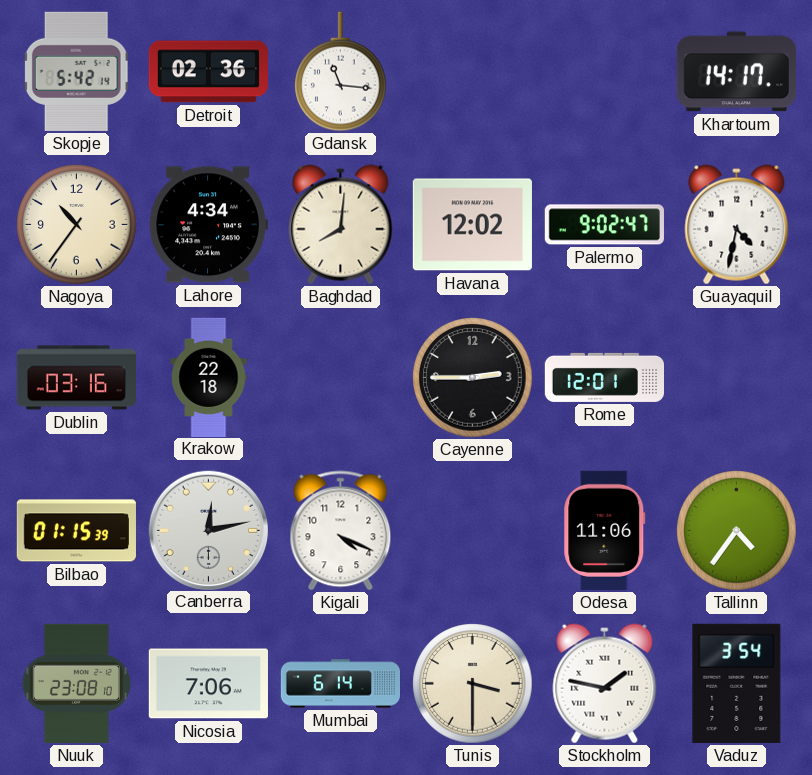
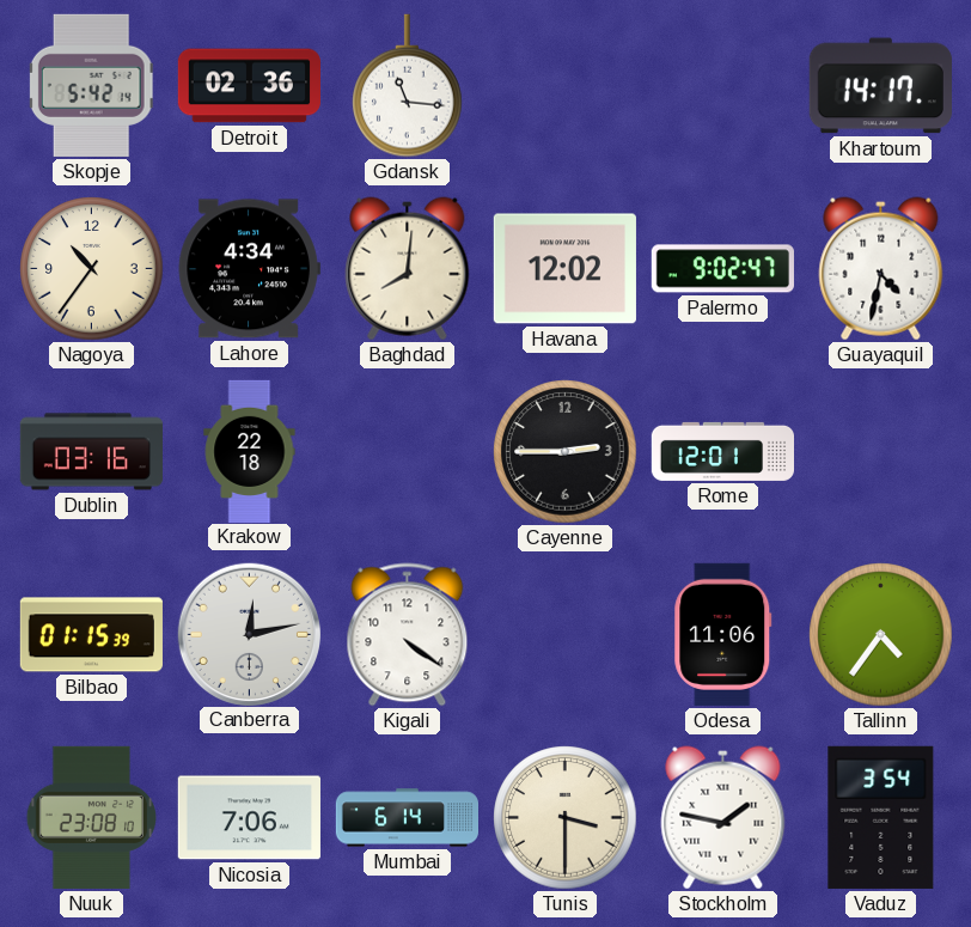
Kigali: 4:19 -> 4:21 (408, 635)
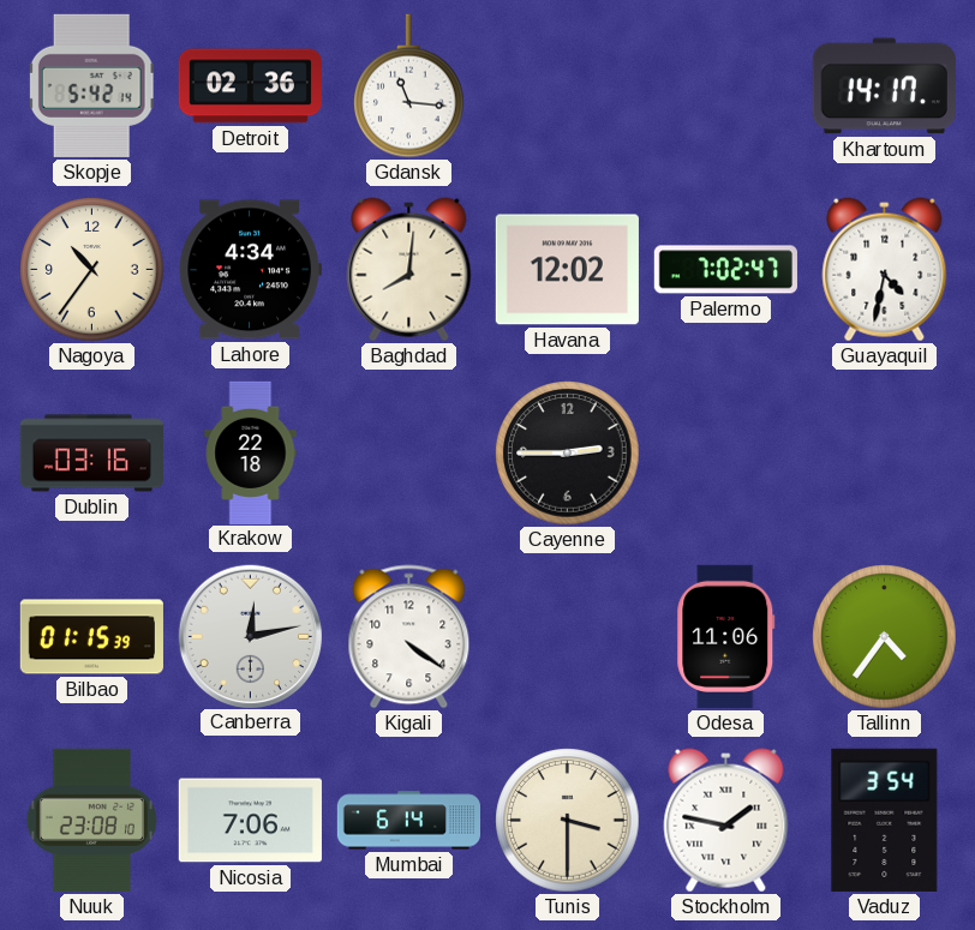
Palermo: 9:02 -> 7:02 (725, 270)
Rome: 12:01 -> none (722, 451)
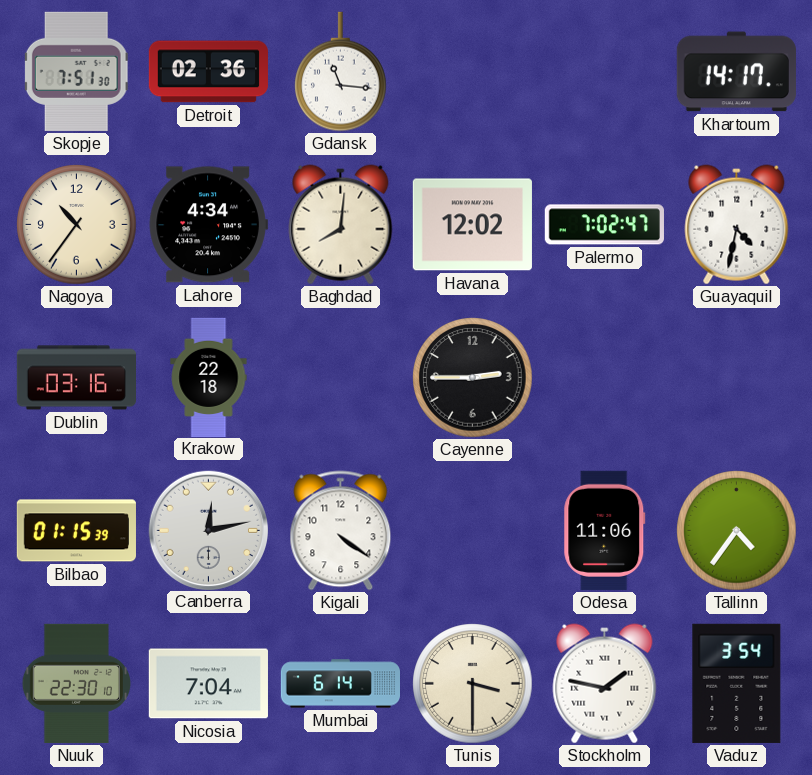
Skopje: 5:42 -> 7:51 (76, 71)
Nuuk: 23:08 -> 22:30 (76, 683)
Nicosia: 7:06 -> 7:04 (208, 684)
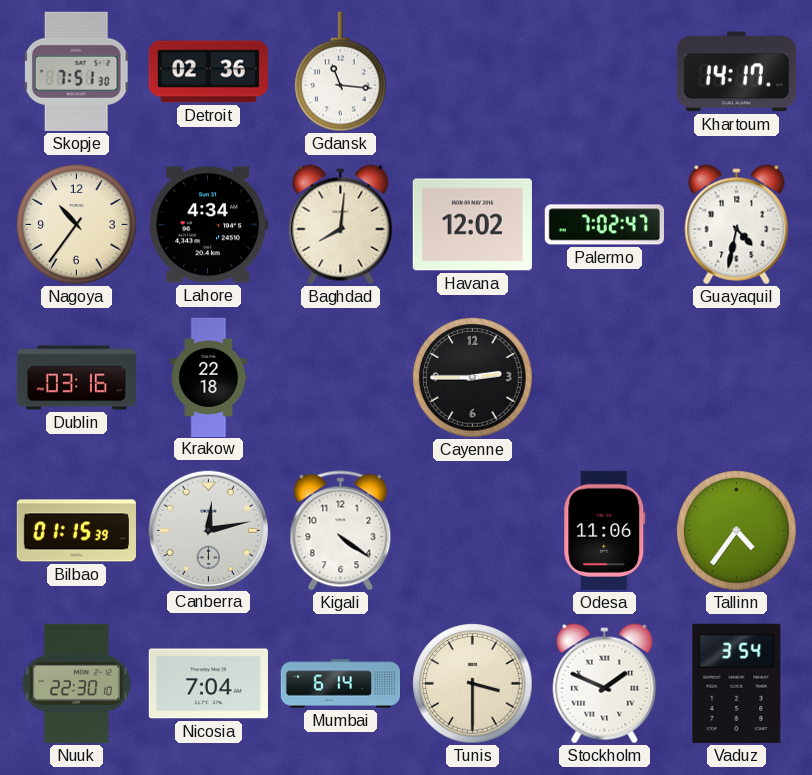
Stockholm: 1:47 -> 1:49 (605, 684)
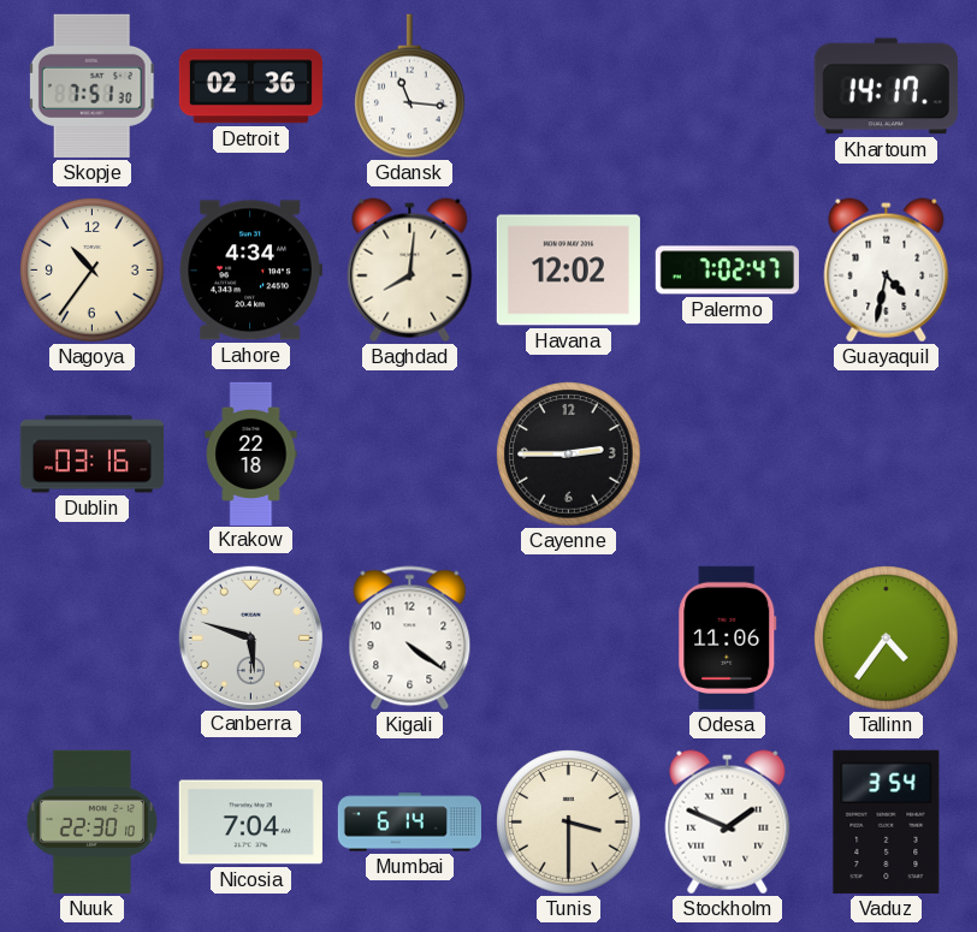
Bilbao: 01:15 -> none (76, 531)
Canberra: 12:13 -> 5:48 (250, 637)
